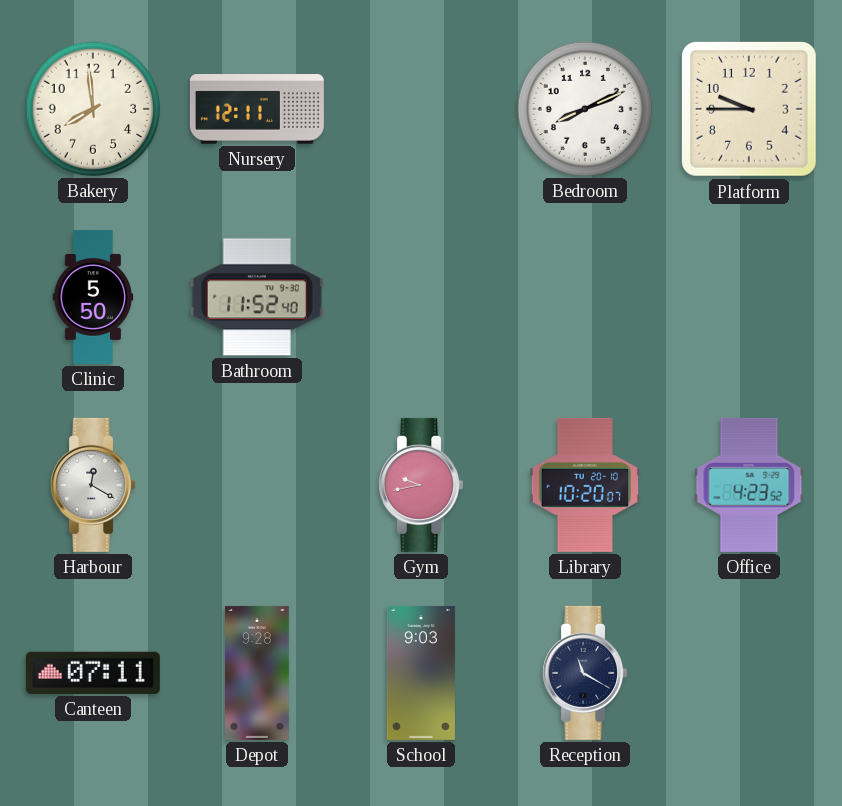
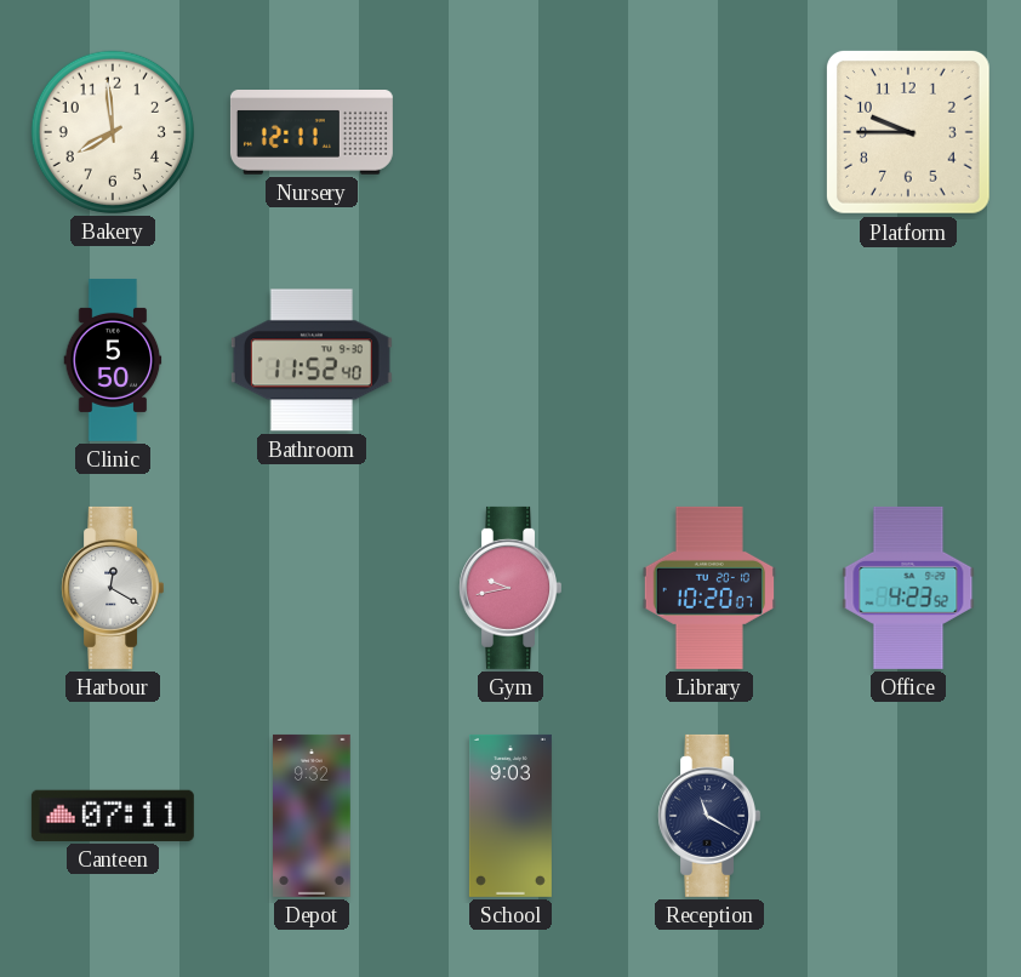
Bedroom: 8:11 -> none (585, 109)
Depot: 9:28 -> 9:32 (313, 816)
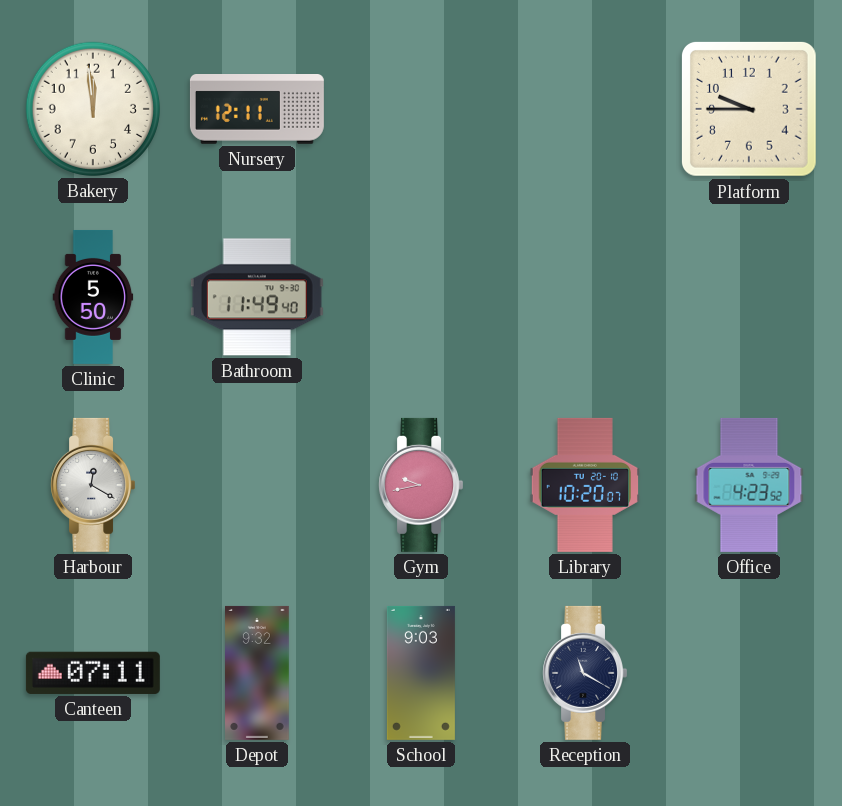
Bakery: 7:59 -> 11:59 (93, 109)
Bathroom: 11:52 -> 11:49 (257, 297)
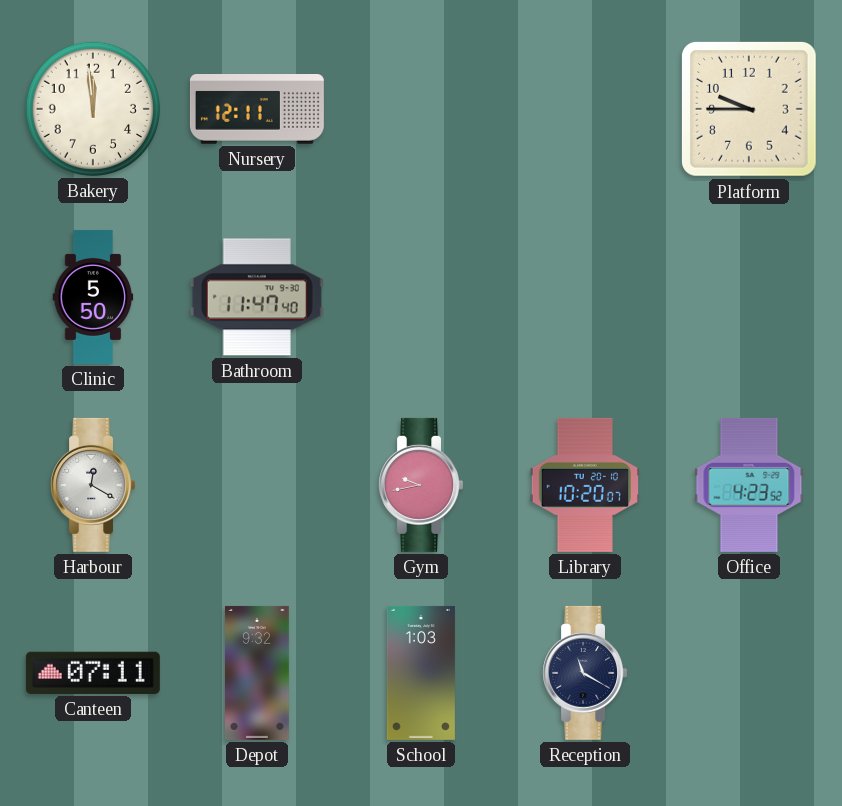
Bathroom: 11:49 -> 11:47 (257, 297)
School: 9:03 -> 1:03 (421, 673)
